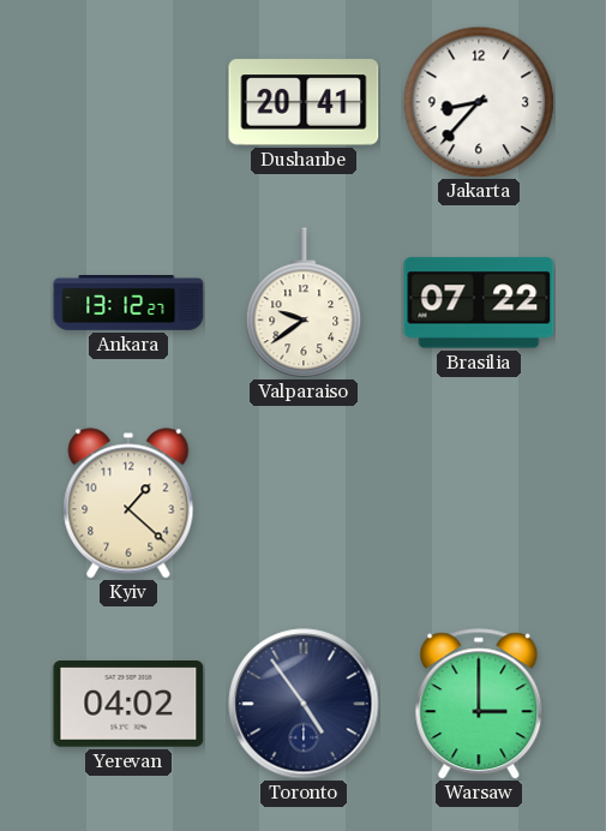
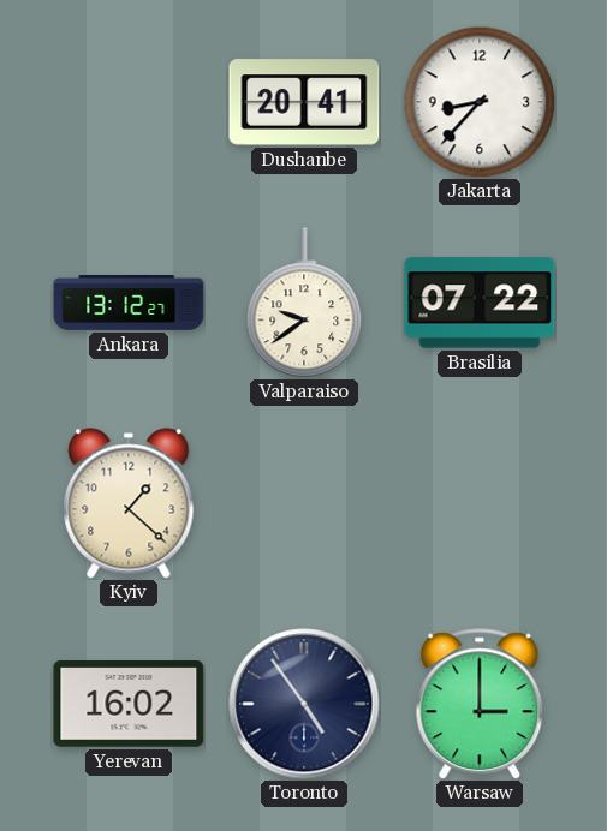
Yerevan: 04:02 -> 16:02 (129, 705)
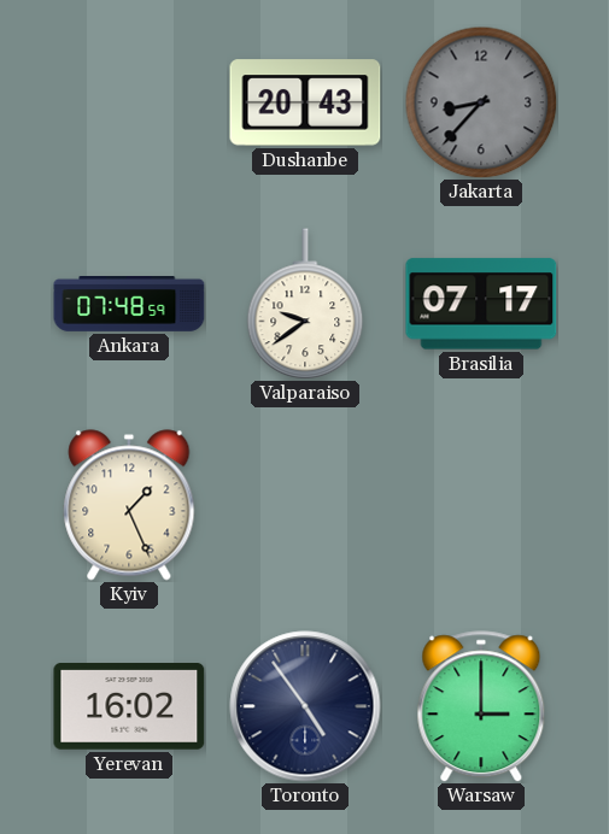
Dushanbe: 20:41 -> 20:43 (305, 102)
Jakarta dial: white -> grey (481, 102)
Ankara: 13:12 -> 07:48 (129, 305)
Brasilia: 07:22 -> 07:17 (481, 304)
Kyiv: 1:22 -> 1:26 (129, 505)
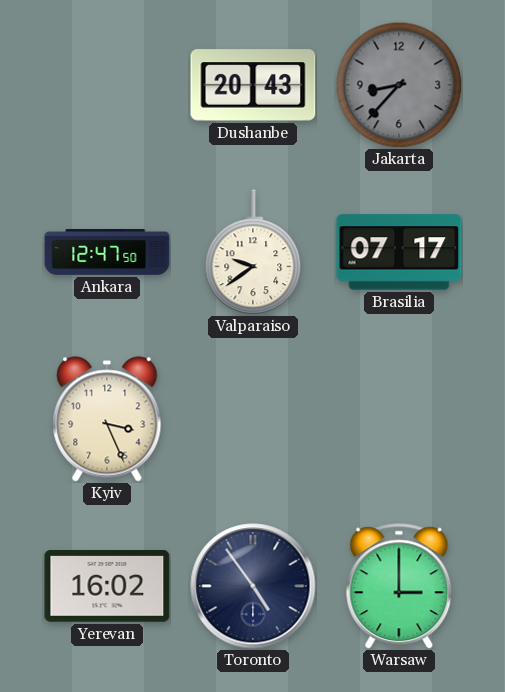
Ankara: 07:48 -> 12:47 (107, 253)
Kyiv: 1:26 -> 3:26 (107, 419)
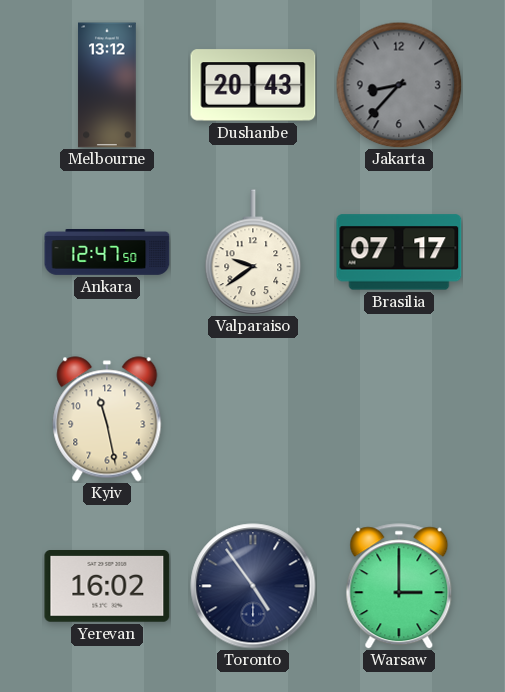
Melbourne: none -> 13:12 (107, 85)
Kyiv: 3:26 -> 11:28 (107, 419)
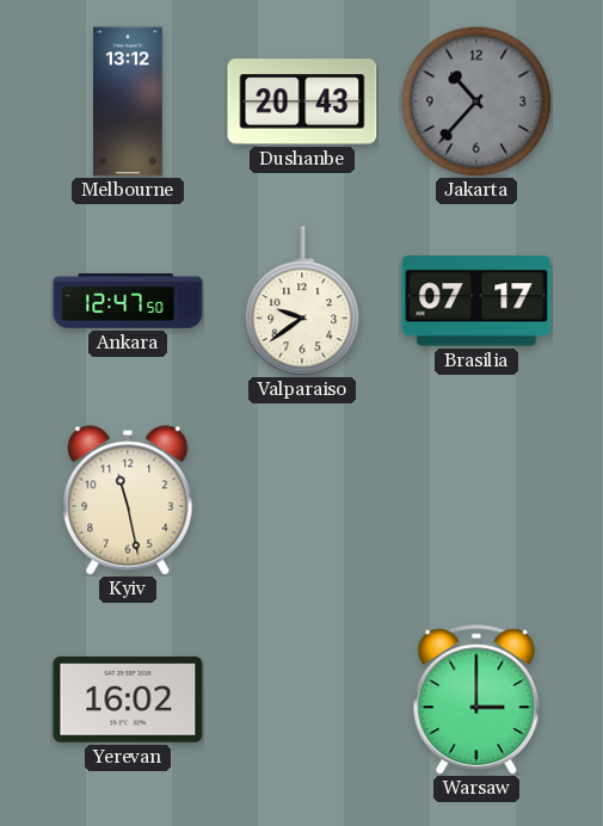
Jakarta: 8:37 -> 10:37 (476, 101)
Toronto: 4:54 -> none (253, 586)
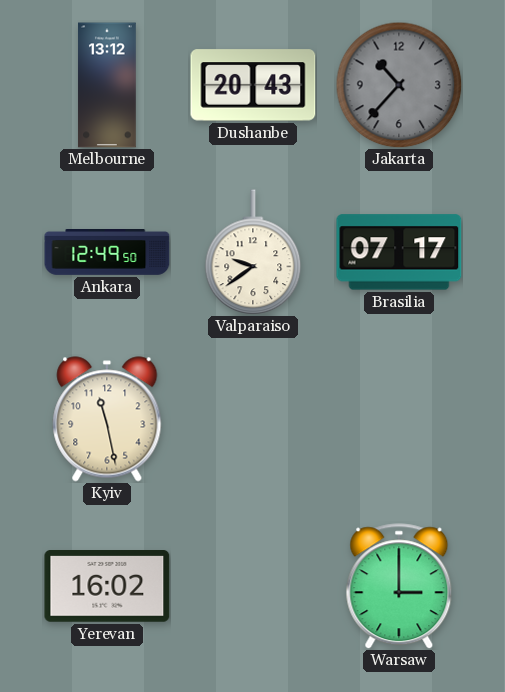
Ankara: 12:47 -> 12:49 (107, 253)
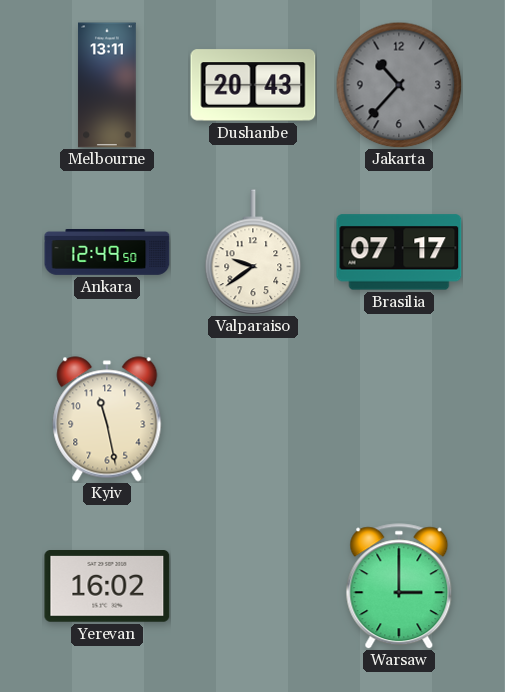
Melbourne: 13:12 -> 13:11 (107, 85)
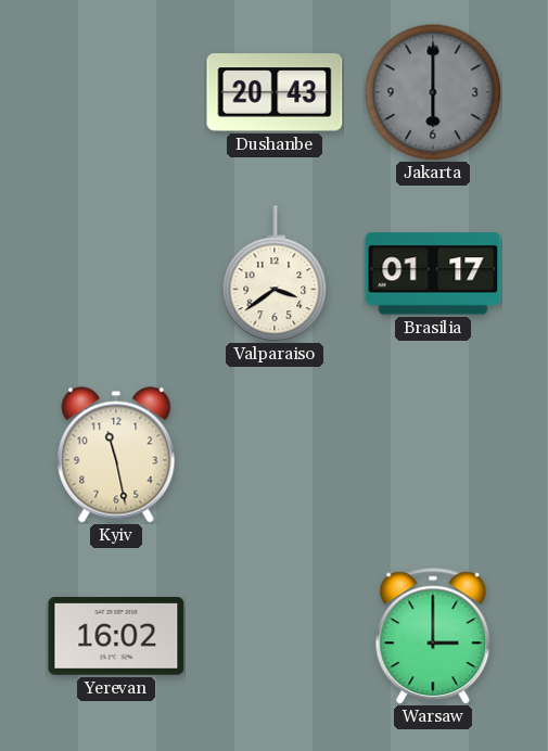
Melbourne: 13:11 -> none (107, 85)
Jakarta: 10:37 -> 6:00 (433, 92)
Ankara: 12:49 -> none (107, 253)
Valparaiso: 9:39 -> 3:39 (275, 273)
Brasilia: 07:17 -> 01:17 (433, 273)
